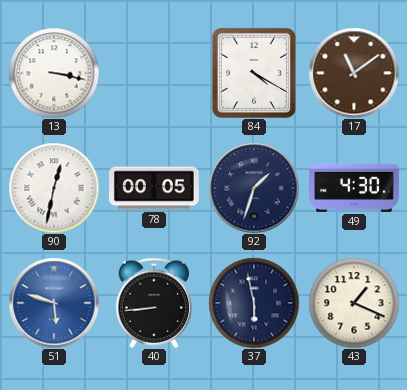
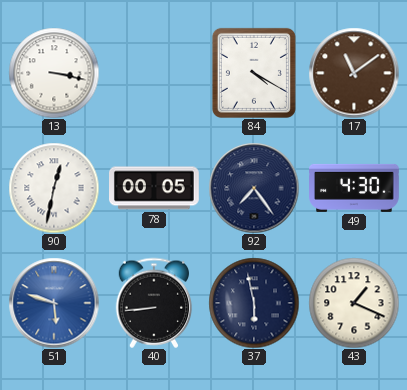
92: 1:33 -> 7:24 (254, 188)
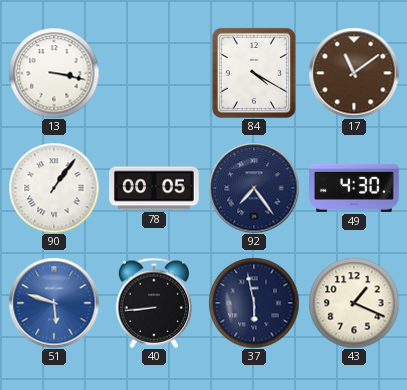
90: 12:32 -> 1:06 (54, 188)
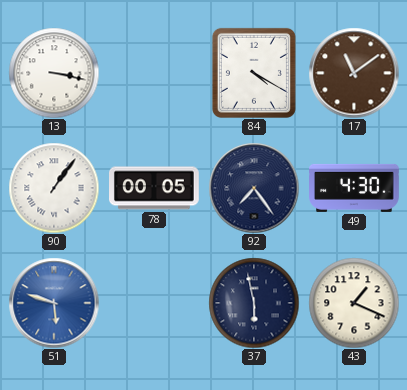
40: 8:44 -> none (154, 303)
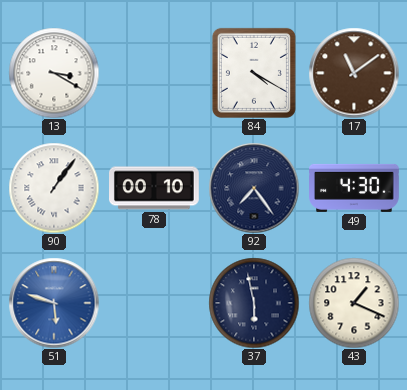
13: 3:17 -> 3:20 (54, 73)
78: 00:05 -> 00:10 (155, 188)
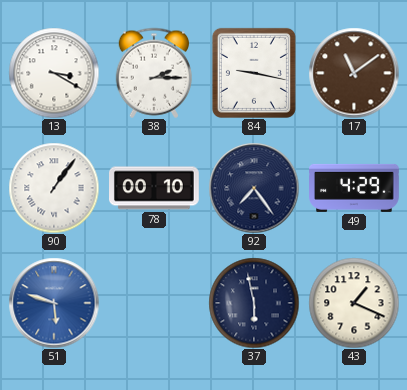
38: none -> 2:15 (154, 73)
84: 4:20 -> 9:17 (254, 73)
49: 4:30 -> 4:29 (355, 188)
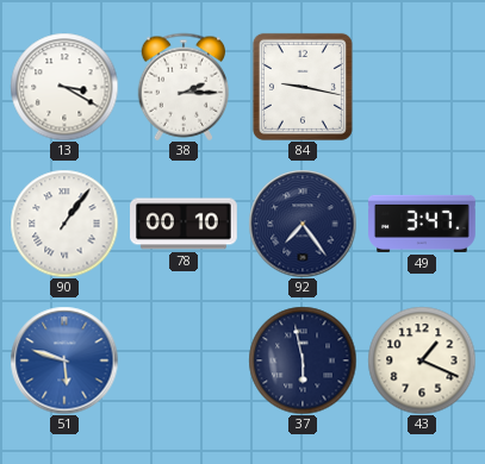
17: 11:09 -> none (354, 73)
49: 4:29 -> 3:47 (423, 224)
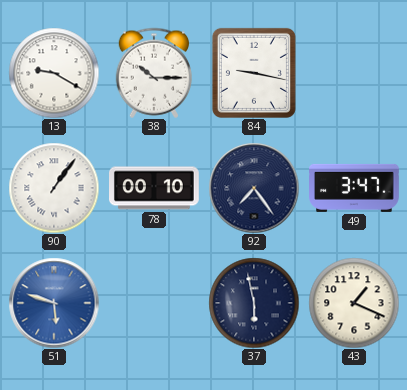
13: 3:20 -> 9:20 (54, 73)
38: 2:15 -> 10:15 (154, 73)
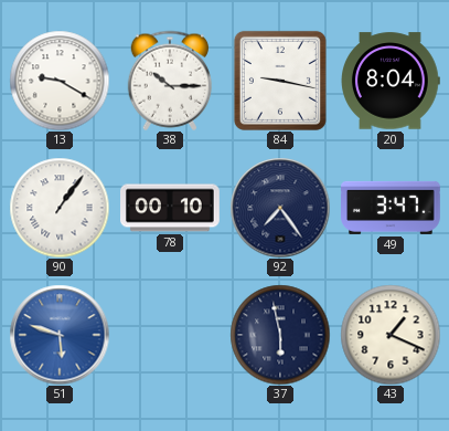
20: none -> 8:04 (391, 81)
